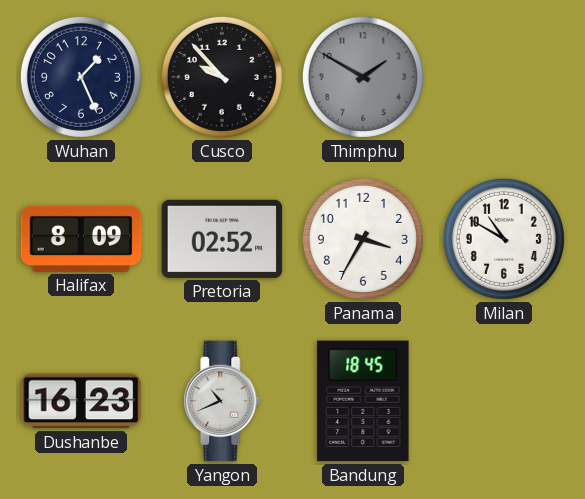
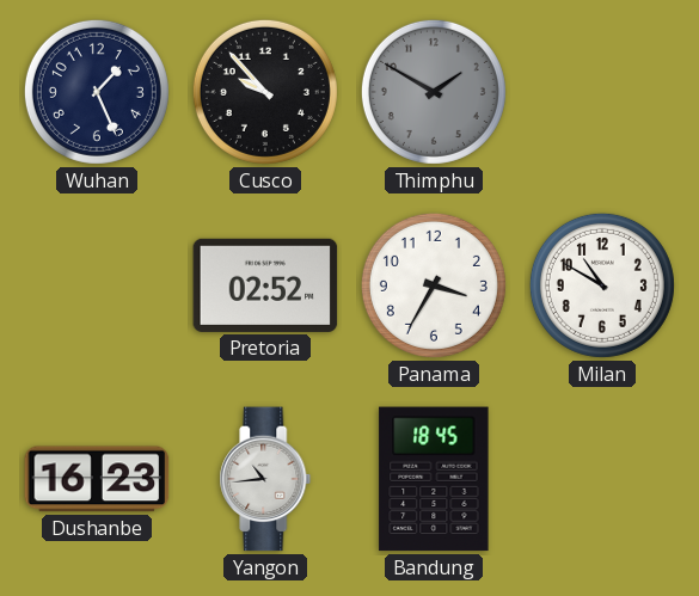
Halifax: 8:09 -> none (81, 239)
Yangon: 10:41 -> 10:44 (265, 479)
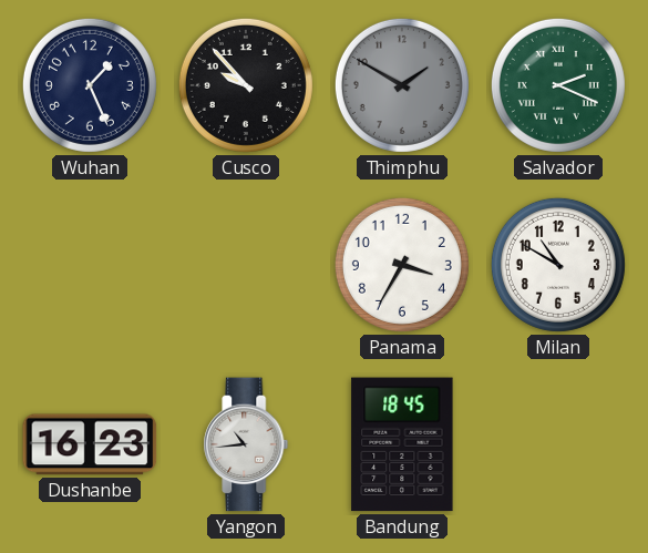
Salvador: none -> 2:19 (558, 85)
Pretoria: 02:52 -> none (265, 285)
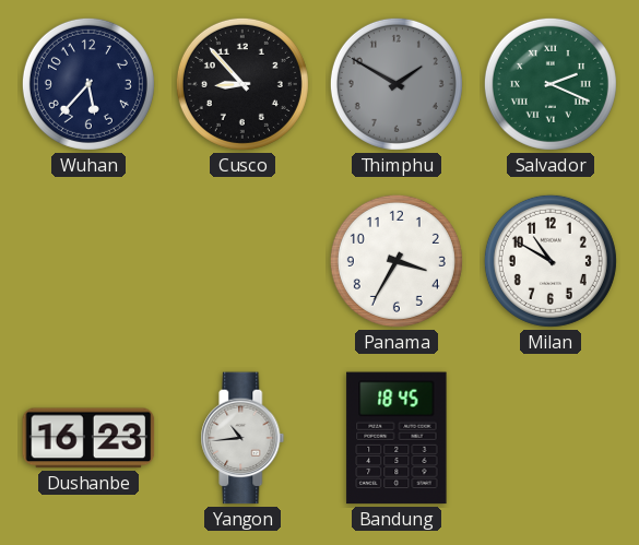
Wuhan: 1:26 -> 5:37 (88, 84)
Cusco: 9:53 -> 8:53 (242, 84)
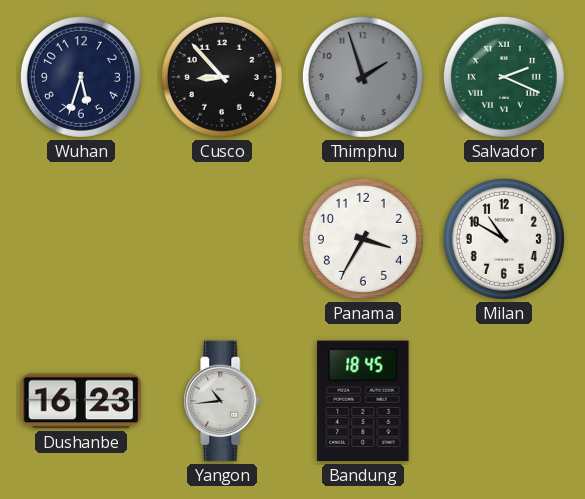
Wuhan: 5:37 -> 5:33 (81, 77)
Thimphu: 1:50 -> 1:57 (363, 77)
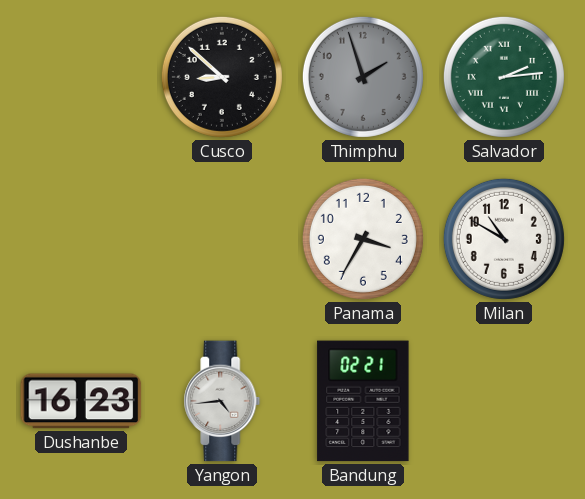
Wuhan: 5:33 -> none (81, 77)
Cusco: 8:53 -> 8:52 (222, 77)
Salvador: 2:19 -> 2:14 (504, 77)
Yangon: 10:44 -> 4:44 (222, 401)
Bandung: 18:45 -> 02:21 (363, 401)
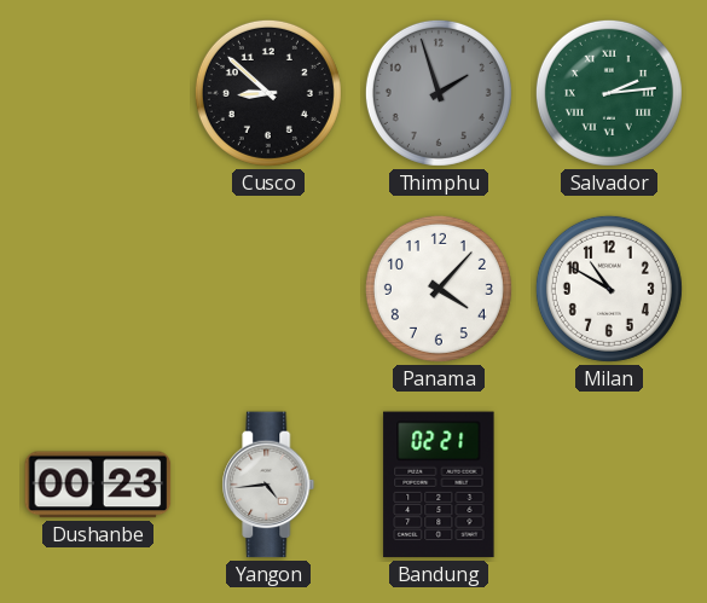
Panama: 3:35 -> 4:07 (439, 289)
Dushanbe: 16:23 -> 00:23 (98, 485)
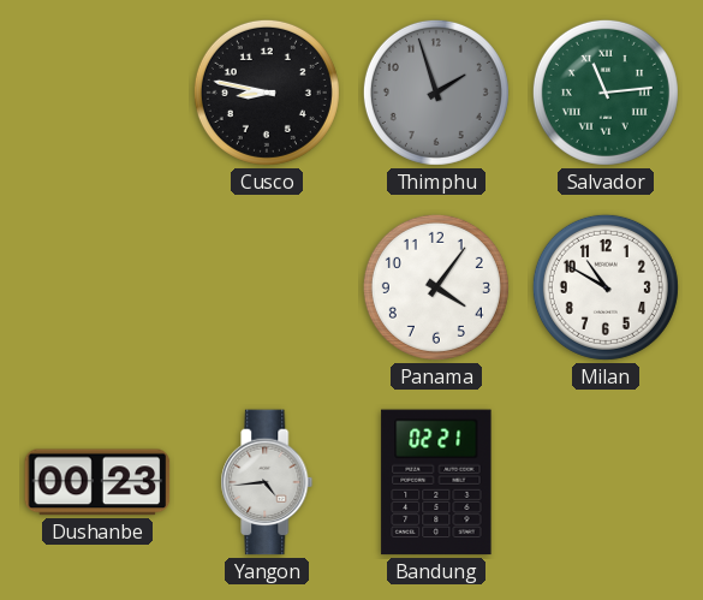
Cusco: 8:52 -> 8:47 (267, 93)
Salvador: 2:14 -> 11:14 (606, 93)
Panama: 4:07 -> 4:06 (436, 287)
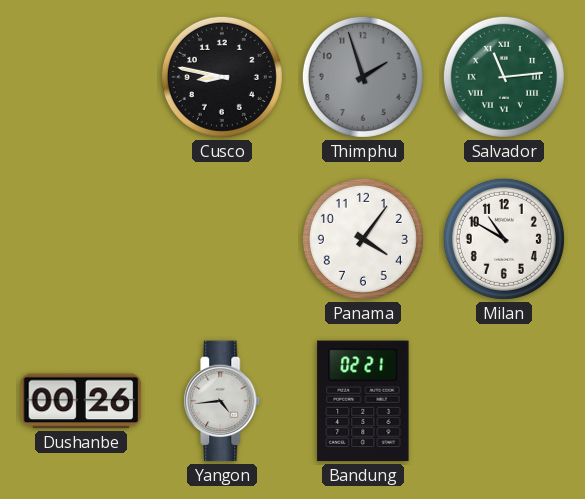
Dushanbe: 00:23 -> 00:26 (81, 401)
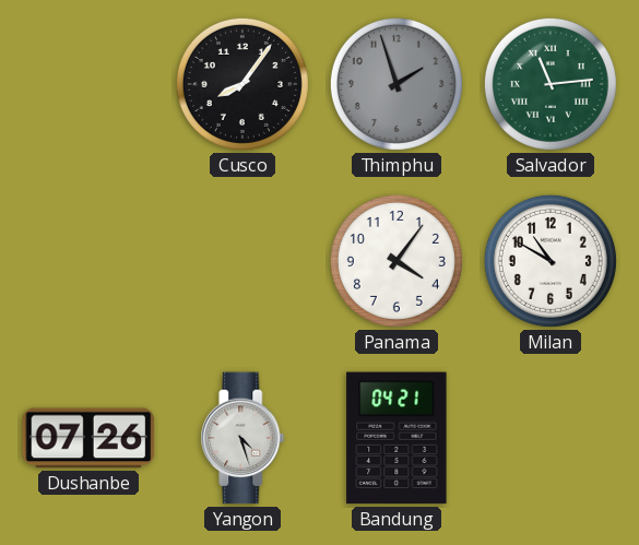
Cusco: 8:47 -> 8:06 (242, 84)
Dushanbe: 00:26 -> 07:26 (88, 438)
Yangon: 4:44 -> 4:27 (242, 438)
Bandung: 02:21 -> 04:21 (397, 438)
